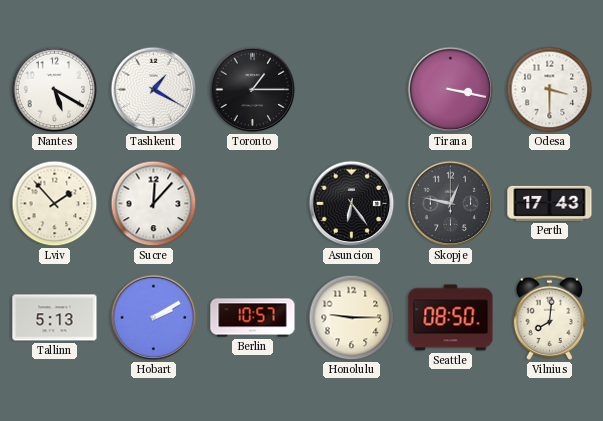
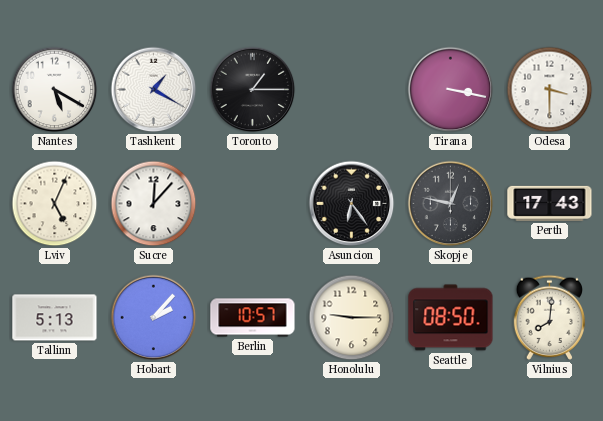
Lviv: 1:53 -> 5:04 (55, 204)
Hobart: 2:10 -> 2:07 (154, 318)
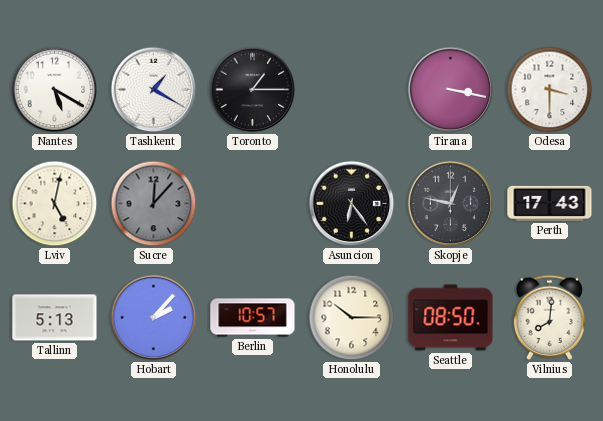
Lviv: 5:04 -> 5:02 (55, 204)
Sucre dial: white -> grey (154, 204)
Honolulu: 9:15 -> 10:15 (352, 318)
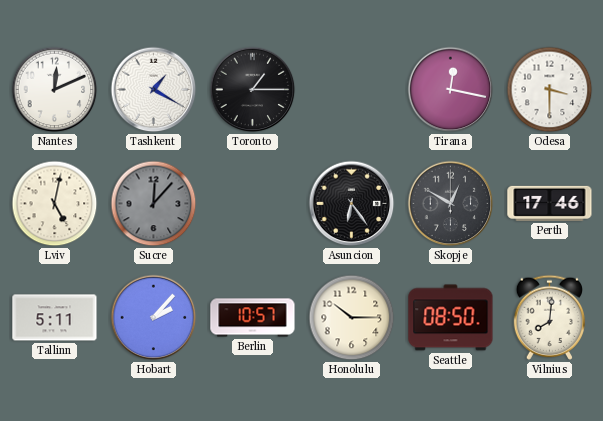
Nantes: 5:20 -> 12:11 (55, 90)
Tirana: 3:17 -> 12:17 (451, 90)
Skopje: 12:47 -> 12:50 (451, 204)
Perth: 17:43 -> 17:46 (550, 203)
Tallinn: 5:13 -> 5:11 (55, 318)
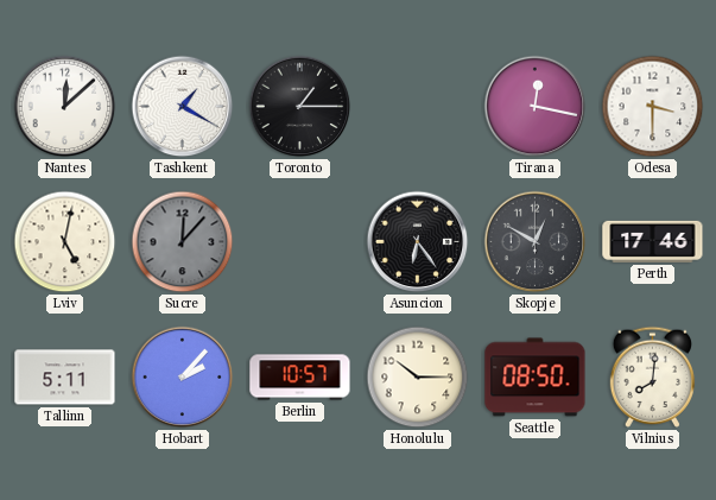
Nantes: 12:11 -> 12:08 (65, 107)
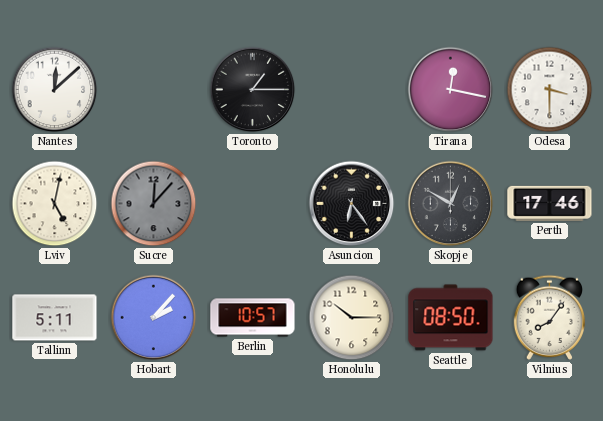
Tashkent: 1:20 -> none (183, 107)
Vilnius: 8:01 -> 8:06 (549, 317)
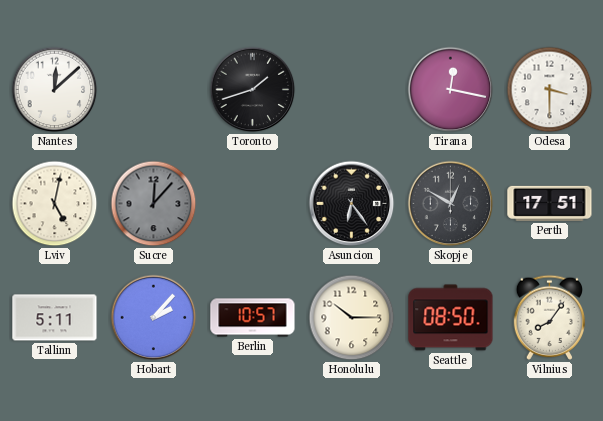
Toronto: 1:15 -> 1:42 (253, 90)
Perth: 17:46 -> 17:51 (550, 203)
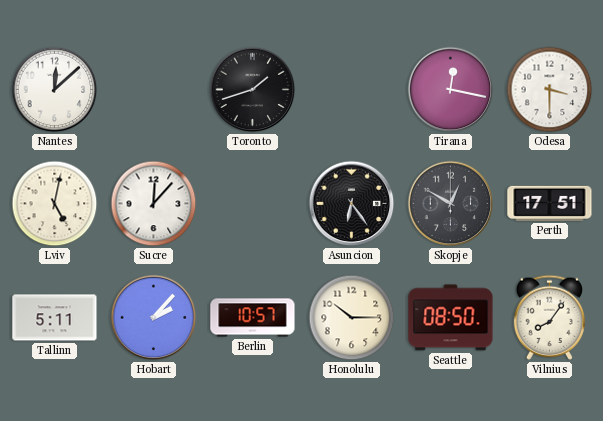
Sucre dial: grey -> white (154, 204)
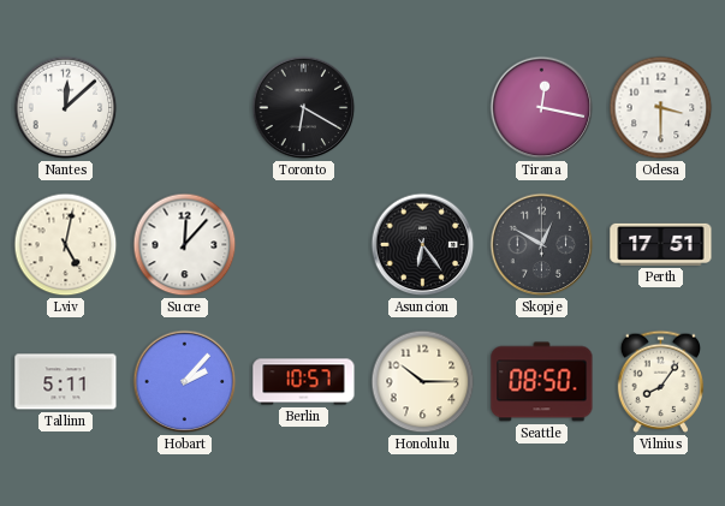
Toronto: 1:42 -> 6:20 (304, 108)
